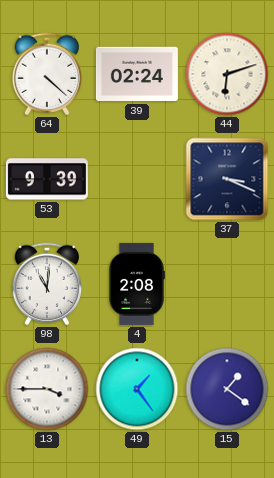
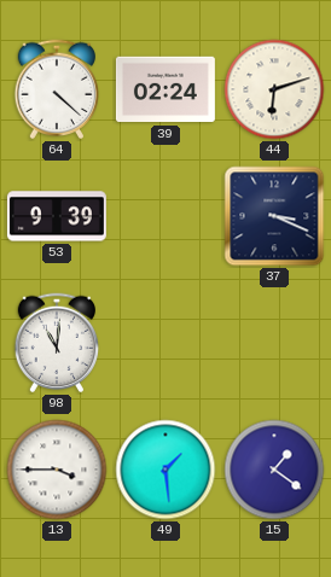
4: 2:08 -> none (137, 284)
49: 1:24 -> 1:29 (165, 470)
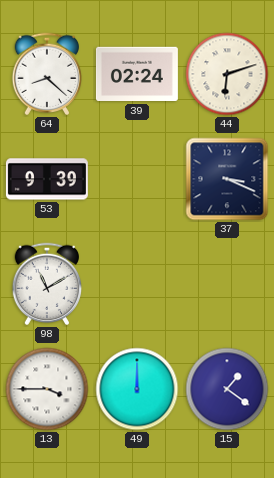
64: 4:22 -> 8:22 (47, 74)
98: 11:01 -> 11:10 (47, 284)
49: 1:29 -> 12:00 (137, 389)
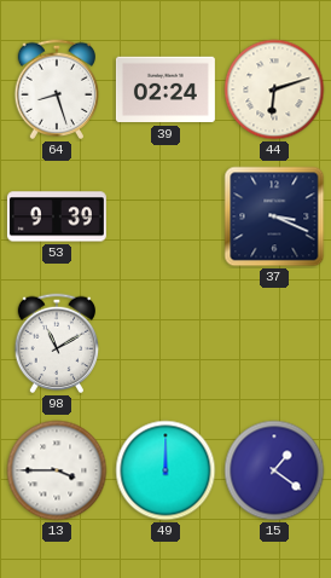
64: 8:22 -> 8:27 (57, 89)
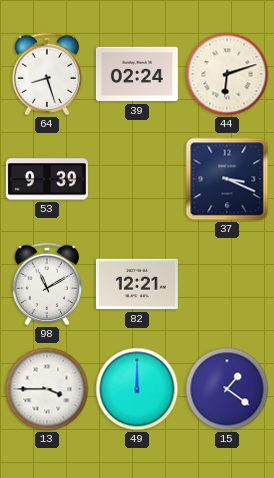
82: none -> 12:21 (137, 284)
